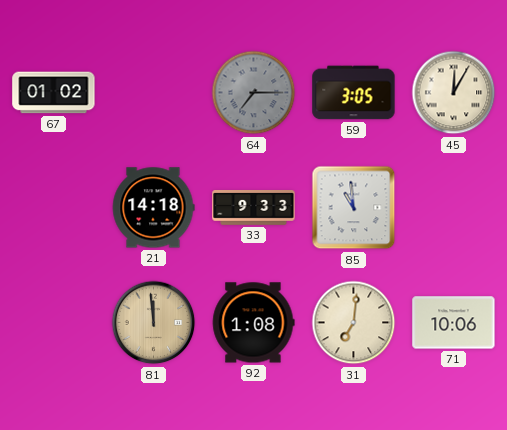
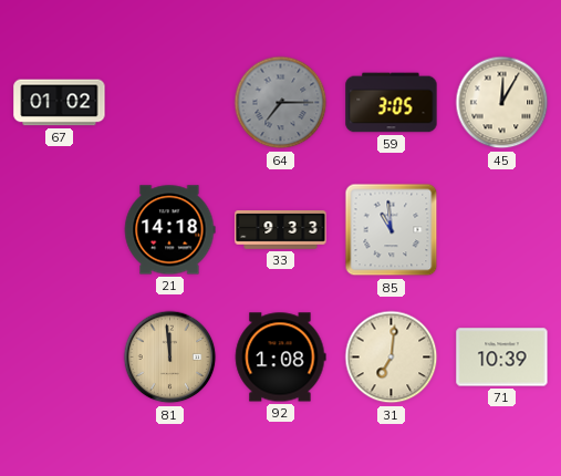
71: 10:06 -> 10:39 (502, 358)
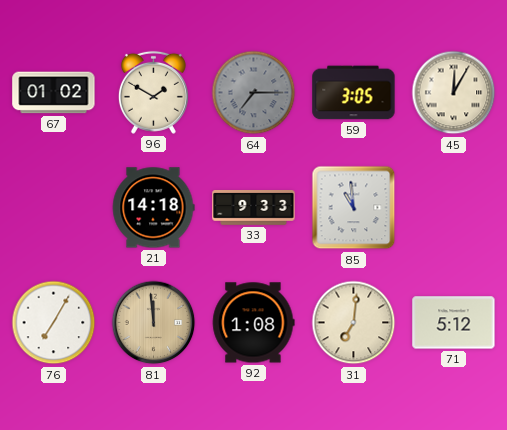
96: none -> 1:50 (153, 92)
76: none -> 7:05 (54, 323)
71: 10:39 -> 5:12 (454, 323)
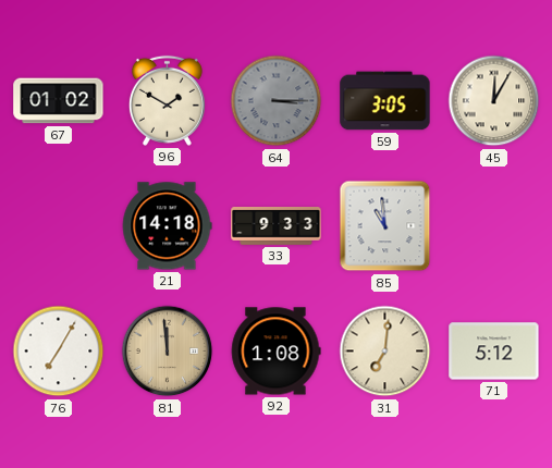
64: 7:15 -> 3:15 (277, 101)
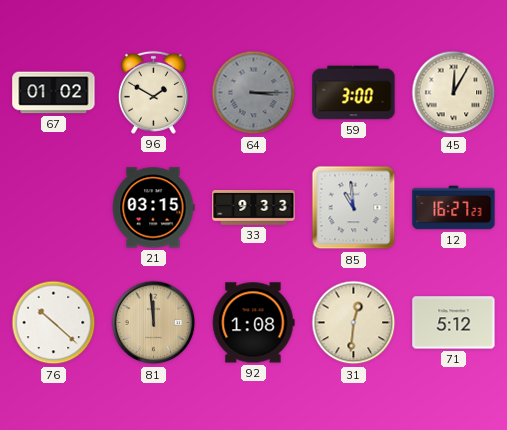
59: 3:05 -> 3:00 (354, 93)
21: 14:18 -> 03:15 (153, 208)
12: none -> 16:27 (454, 208)
76: 7:05 -> 10:22 (54, 323)
31: 7:01 -> 12:31 (354, 323)
